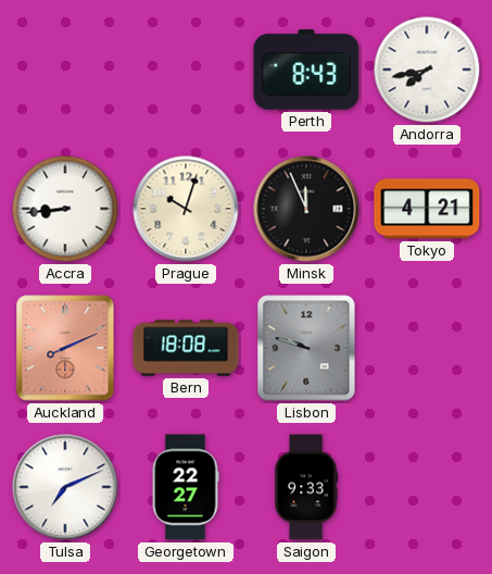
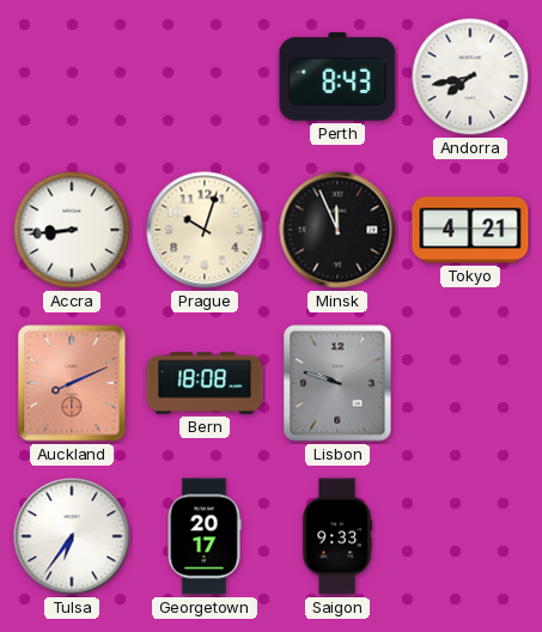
Tulsa: 7:11 -> 6:36 (72, 536)
Georgetown: 22:27 -> 20:17 (205, 536)
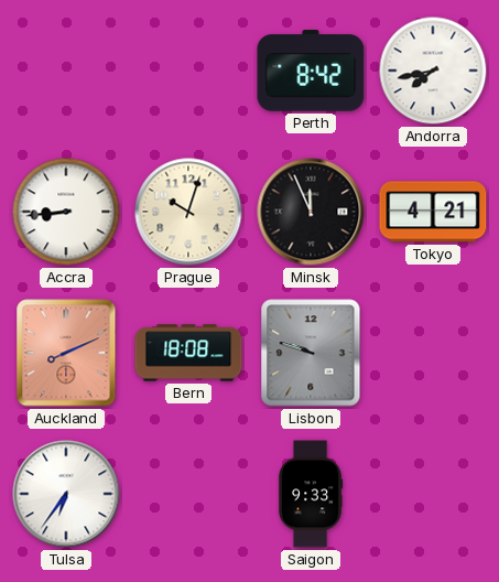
Perth: 8:43 -> 8:42 (311, 71)
Georgetown: 20:17 -> none (205, 536)
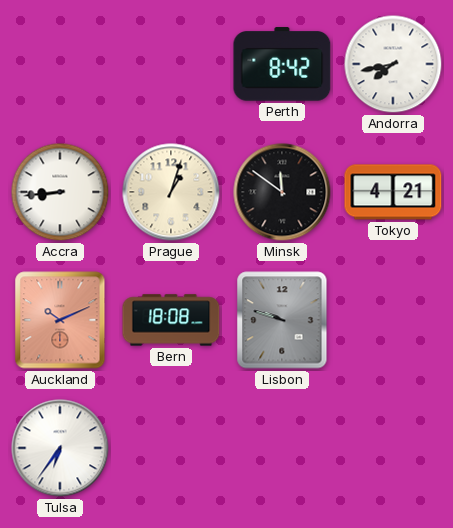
Prague: 10:03 -> 1:03 (171, 192)
Minsk: 11:56 -> 11:51 (282, 192)
Auckland: 8:11 -> 10:11 (60, 320)
Saigon: 9:33 -> none (311, 494)
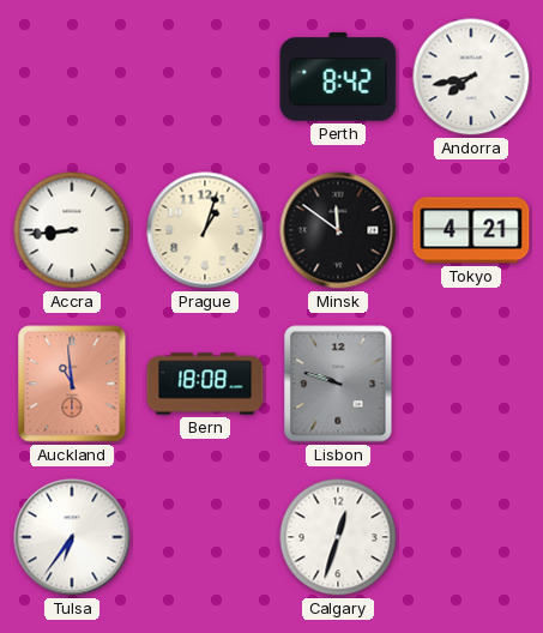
Auckland: 10:11 -> 10:59 (72, 384)
Calgary: none -> 12:33 (338, 537)
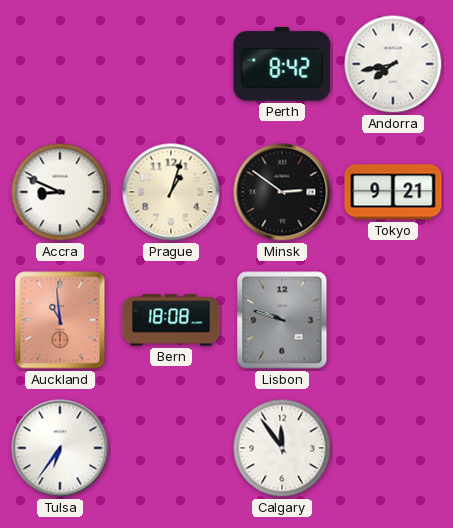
Accra: 8:44 -> 8:49 (60, 192)
Minsk: 11:51 -> 2:51 (282, 192)
Tokyo: 4:21 -> 9:21 (393, 192)
Calgary: 12:33 -> 11:54 (282, 448)
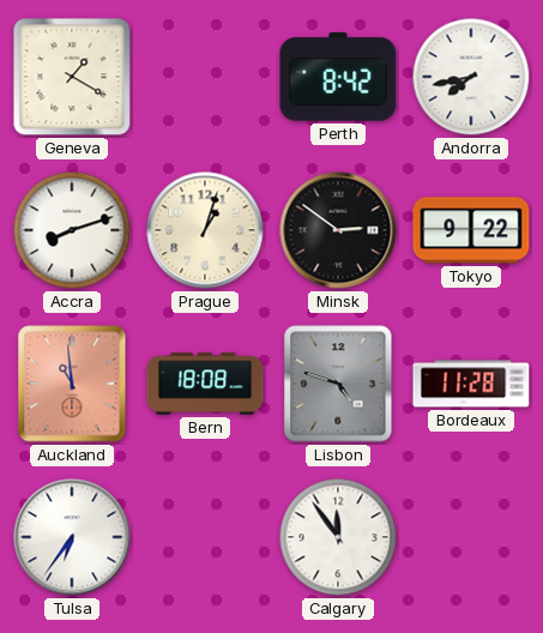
Geneva: none -> 1:20 (72, 77)
Accra: 8:49 -> 8:12 (72, 230)
Tokyo: 9:21 -> 9:22 (471, 230)
Lisbon: 9:48 -> 4:48 (338, 384)
Bordeaux: none -> 11:28 (471, 384)
